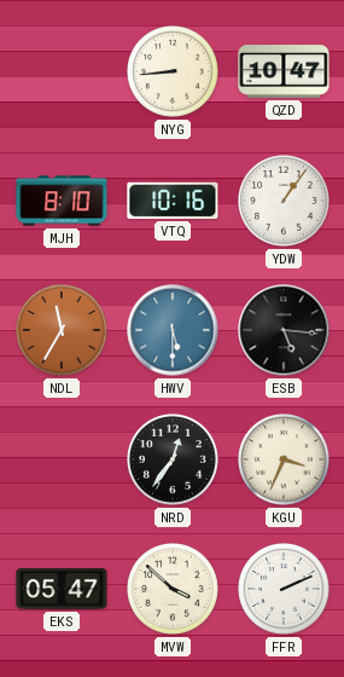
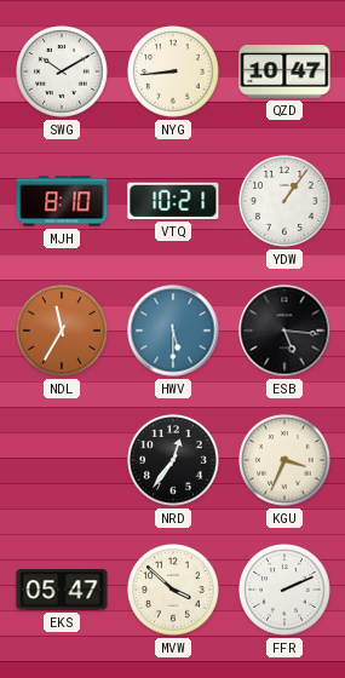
SWG: none -> 10:10 (63, 73)
VTQ: 10:16 -> 10:21 (173, 201)
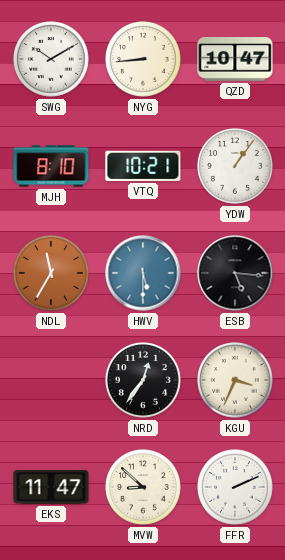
EKS: 05:47 -> 11:47 (51, 488)
MVW: 3:52 -> 8:52 (144, 488)
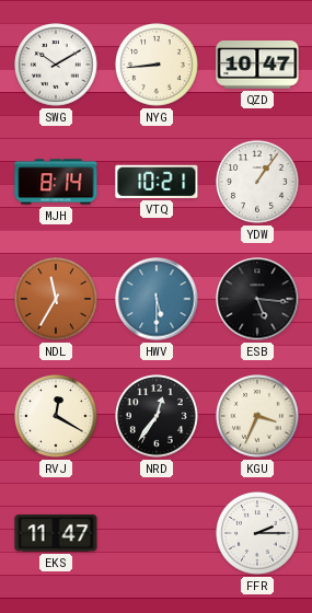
MJH: 8:10 -> 8:14 (56, 182)
RVJ: none -> 12:20 (57, 417)
MVW: 8:52 -> none (144, 488)
FFR: 2:11 -> 2:15 (258, 534)
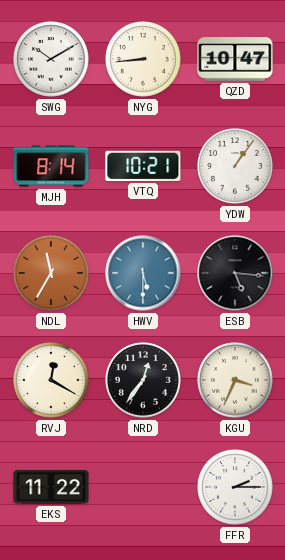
EKS: 11:47 -> 11:22 (51, 488)
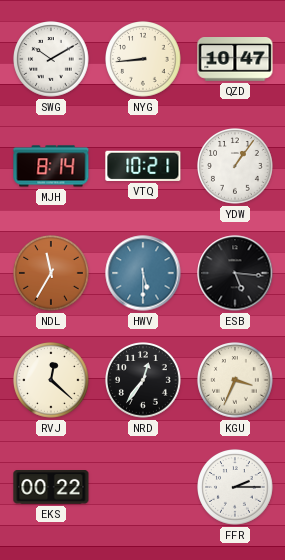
RVJ: 12:20 -> 12:22 (52, 381)
EKS: 11:22 -> 00:22 (51, 488)
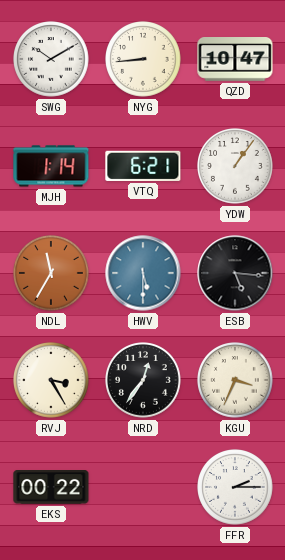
MJH: 8:14 -> 1:14 (51, 166)
VTQ: 10:21 -> 6:21 (143, 166)
RVJ: 12:22 -> 3:25 (52, 381)
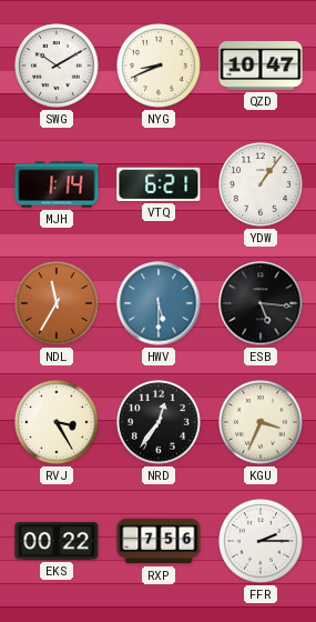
NYG: 8:44 -> 8:41 (160, 67)
RXP: none -> 7:56 (159, 541)
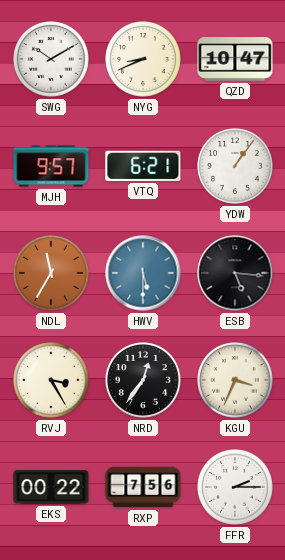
MJH: 1:14 -> 9:57 (51, 166)
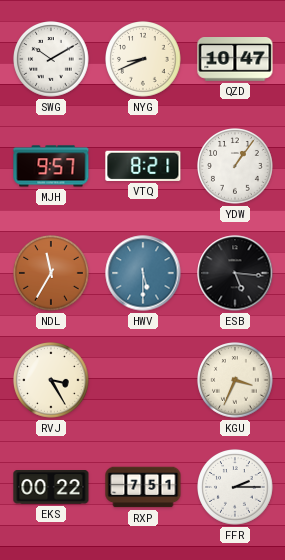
VTQ: 6:21 -> 8:21 (143, 166)
NRD: 12:36 -> none (144, 381)
RXP: 7:56 -> 7:51 (143, 487)
